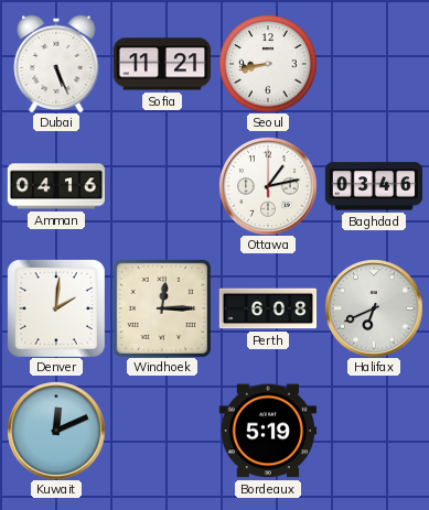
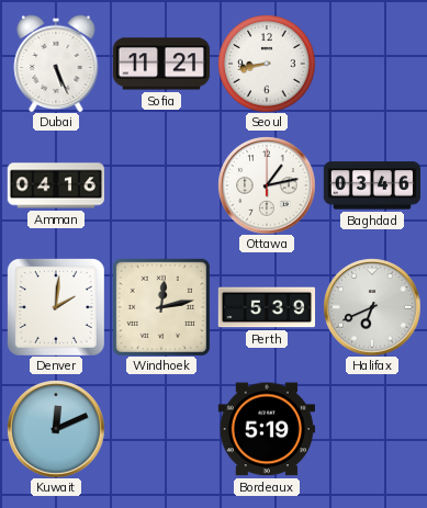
Windhoek: 12:15 -> 12:13 (161, 307)
Perth: 6:08 -> 5:39 (267, 307)
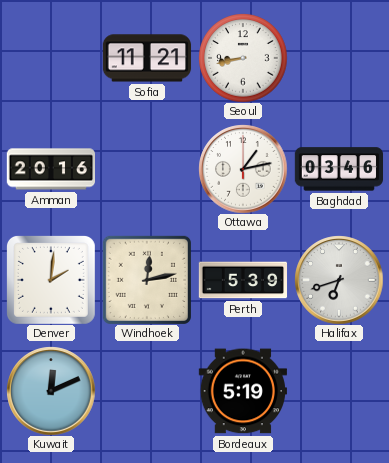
Dubai: 5:26 -> none (56, 64)
Amman: 04:16 -> 20:16 (50, 169)
Halifax: 6:41 -> 6:42 (339, 280)
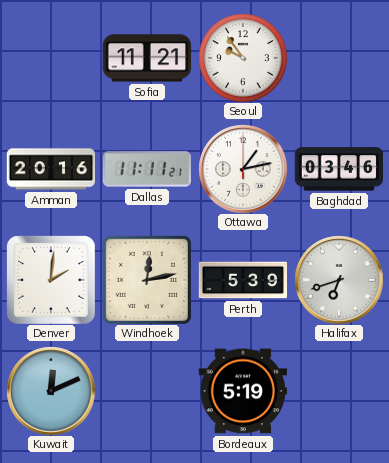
Seoul: 8:43 -> 9:54 (243, 58)
Dallas: none -> 11:11 (146, 169)
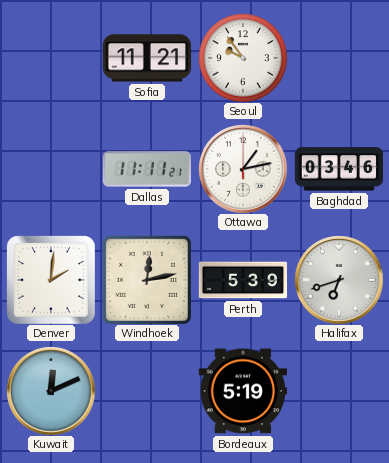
Amman: 20:16 -> none (50, 169)
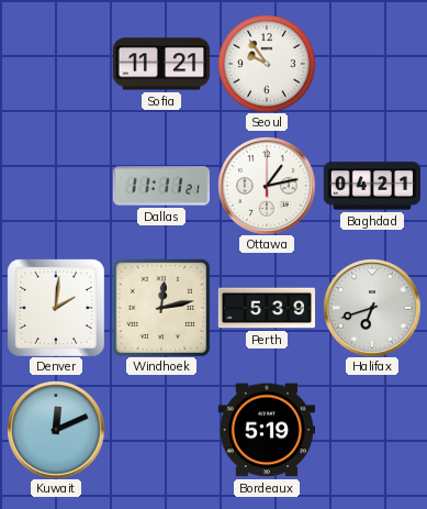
Baghdad: 03:46 -> 04:21 (371, 186)
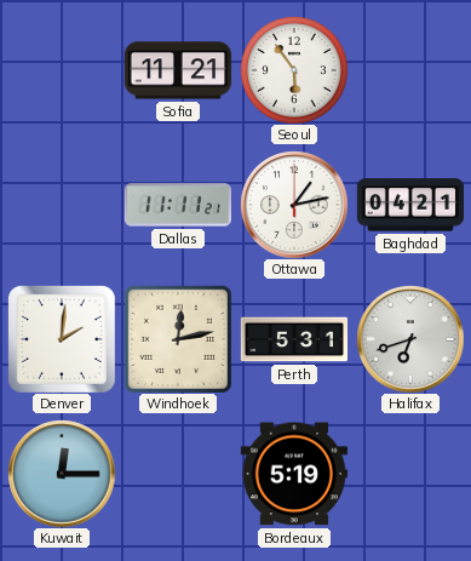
Seoul: 9:54 -> 5:54 (294, 70)
Perth: 5:39 -> 5:31 (294, 339)
Kuwait: 12:11 -> 12:15 (62, 474)
